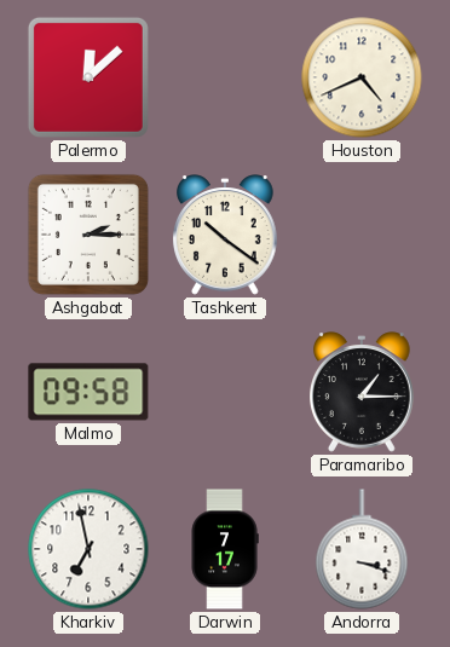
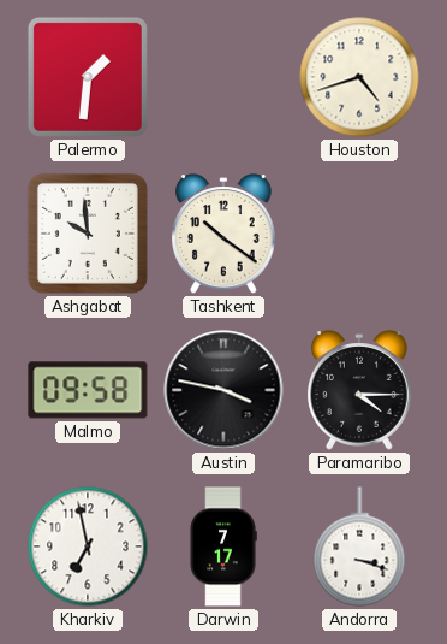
Palermo: 12:08 -> 1:31 (88, 77)
Houston: 4:41 -> 4:42 (359, 77)
Ashgabat: 2:15 -> 9:59 (88, 234)
Austin: none -> 3:47 (223, 390)
Paramaribo: 1:15 -> 4:15 (360, 390)
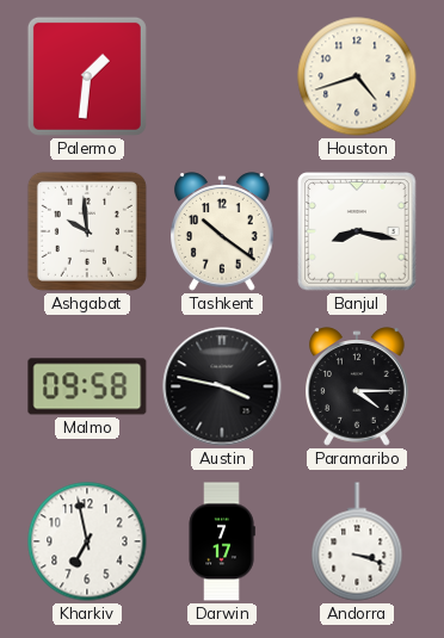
Banjul: none -> 8:17 (357, 231)
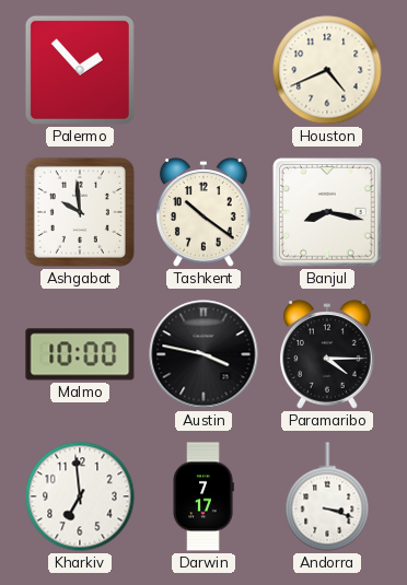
Palermo: 1:31 -> 1:53 (80, 70)
Houston: 4:42 -> 4:41 (327, 70)
Malmo: 09:58 -> 10:00 (80, 354)
Kharkiv: 6:58 -> 6:59 (80, 496)
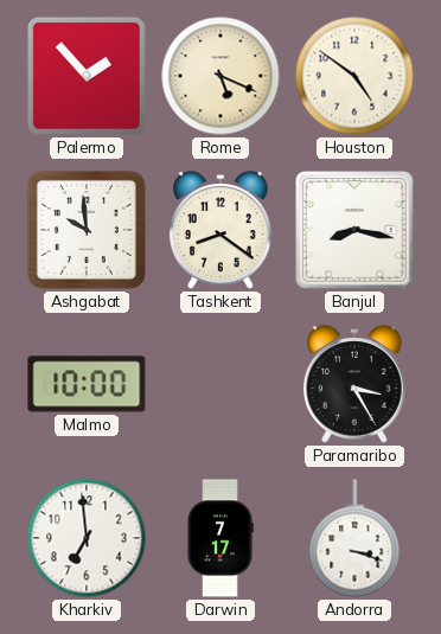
Rome: none -> 5:19 (220, 76)
Houston: 4:41 -> 4:51 (354, 76)
Tashkent: 10:21 -> 8:21 (222, 230)
Austin: 3:47 -> none (203, 354)
Paramaribo: 4:15 -> 3:25 (356, 384)
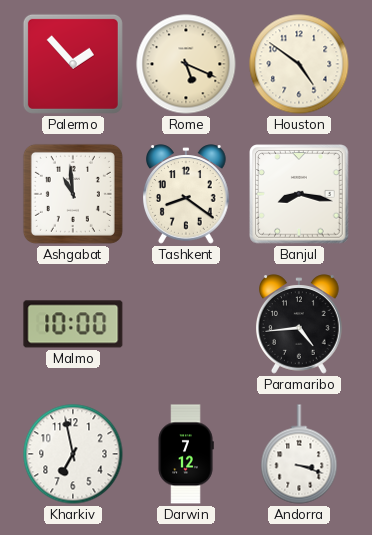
Ashgabat: 9:59 -> 10:59 (73, 194)
Paramaribo: 3:25 -> 4:44 (300, 324)
Kharkiv: 6:59 -> 6:58 (73, 454)
Darwin: 7:17 -> 7:12 (186, 454)
